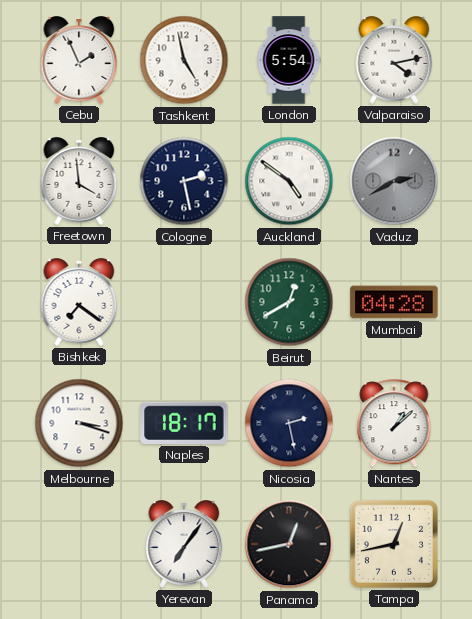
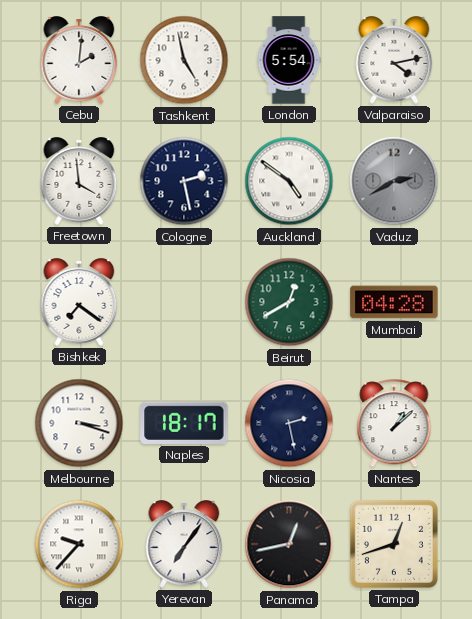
Cebu: 1:56 -> 2:01 (79, 60)
Riga: none -> 9:37 (79, 544)
Tampa: 12:43 -> 12:42 (394, 544)
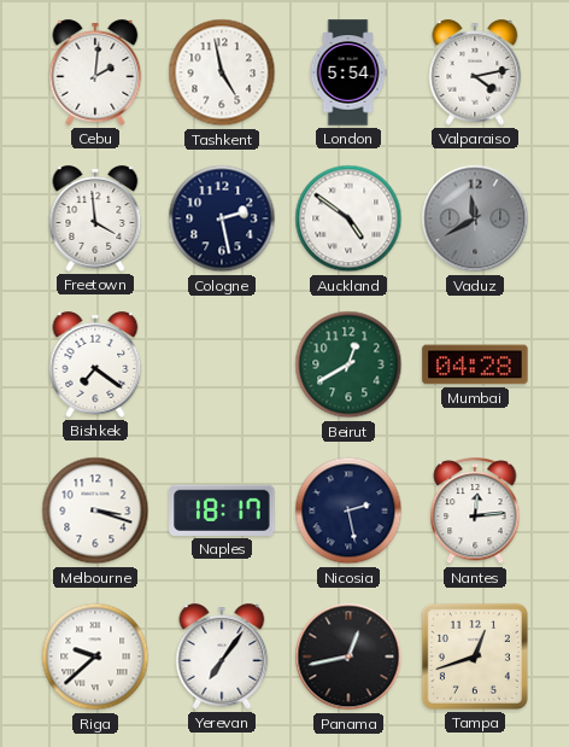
Vaduz: 2:40 -> 11:40 (475, 218)
Nantes: 1:08 -> 12:14 (475, 512)
Riga: 9:37 -> 9:38 (95, 656)
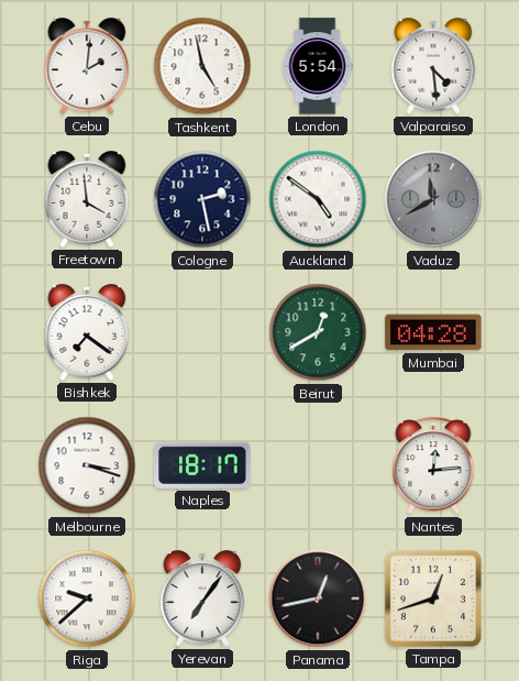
Valparaiso: 4:13 -> 4:29 (433, 66)
Nicosia: 2:28 -> none (348, 510)
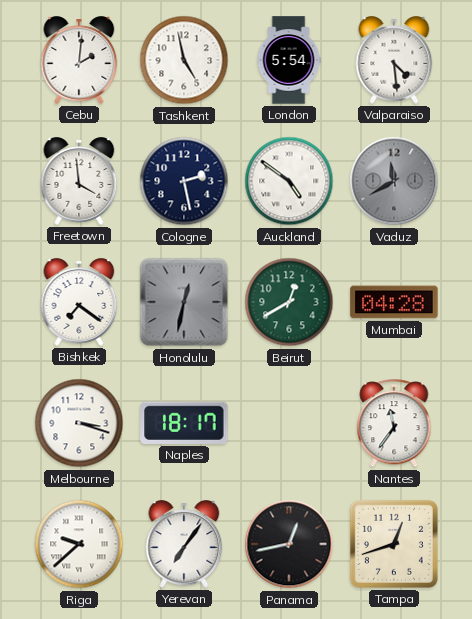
Honolulu: none -> 12:32 (184, 302)
Nantes: 12:14 -> 11:36 (394, 424)
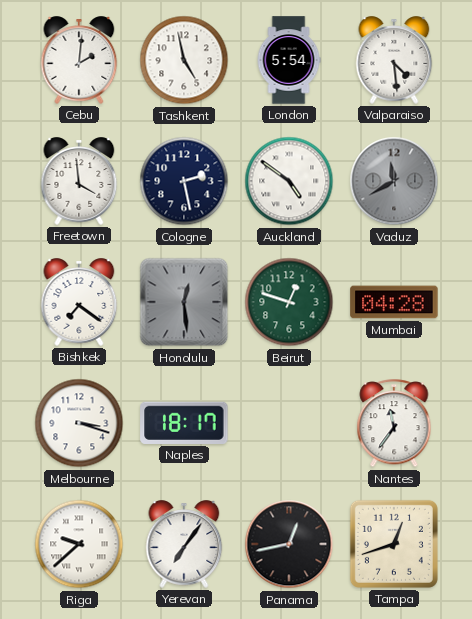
Honolulu: 12:32 -> 12:29 (184, 302)
Beirut: 12:40 -> 12:48 (289, 302)
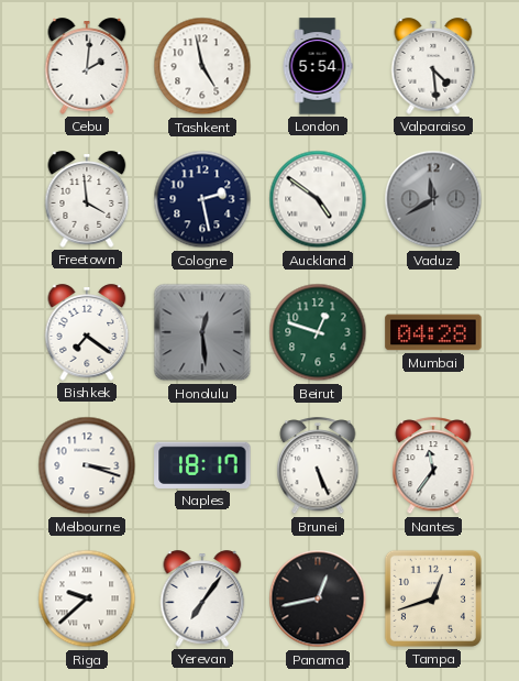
Brunei: none -> 5:26 (318, 466)
